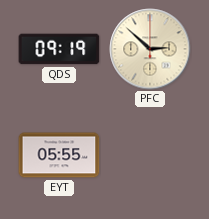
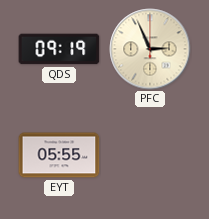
PFC: 2:52 -> 2:56 (150, 49)
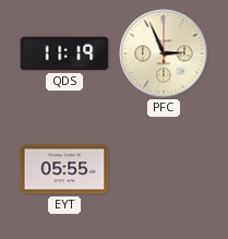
QDS: 09:19 -> 11:19 (64, 53)
